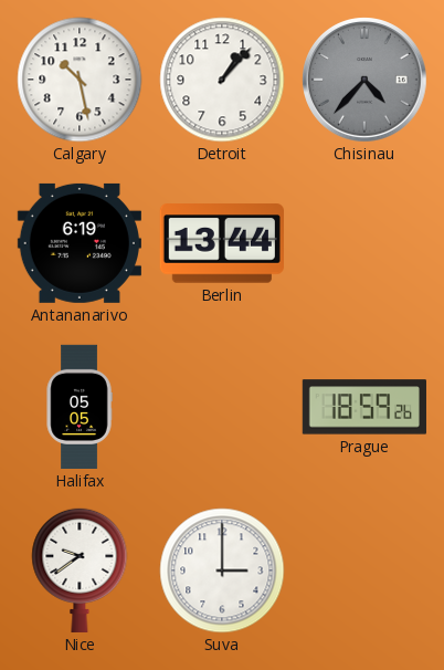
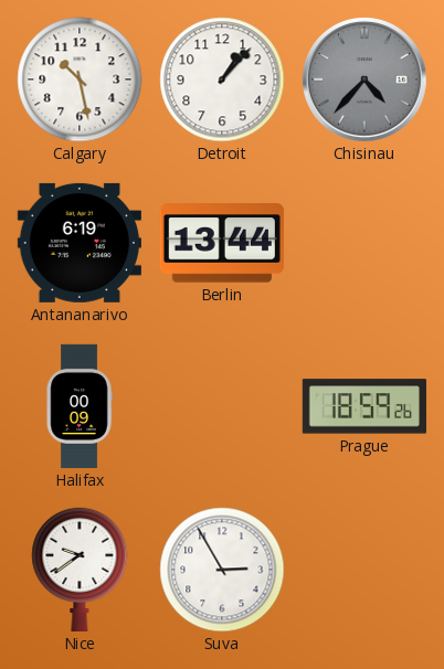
Halifax: 05:05 -> 00:09 (80, 406)
Suva: 3:00 -> 2:55 (222, 570)
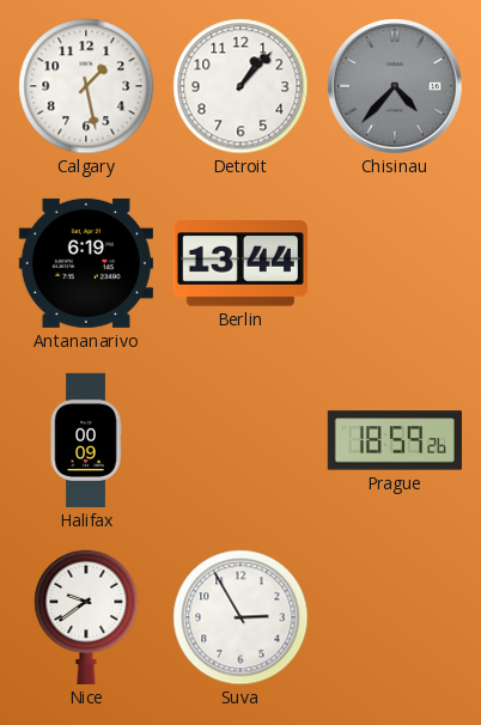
Calgary: 10:28 -> 1:28 (86, 86)
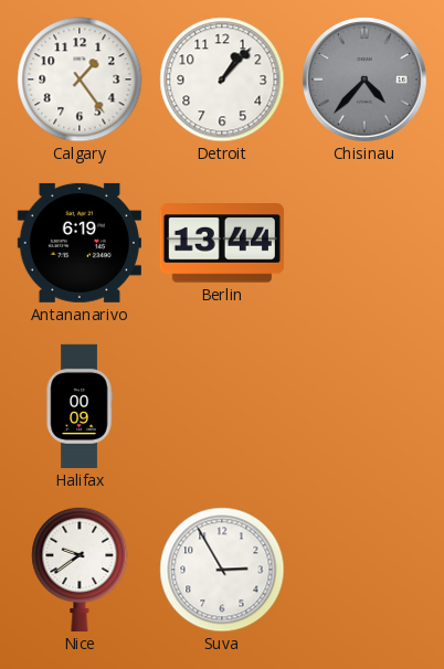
Calgary: 1:28 -> 1:24 (80, 79)
Prague: 18:59 -> none (395, 440)
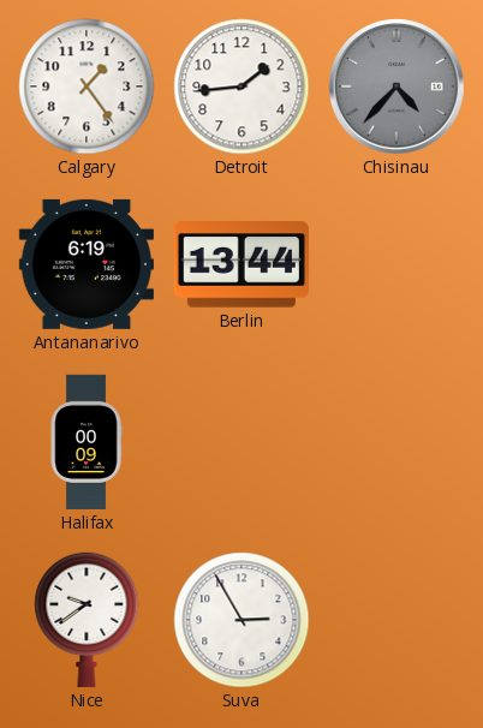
Detroit: 1:07 -> 1:44 (241, 86)
